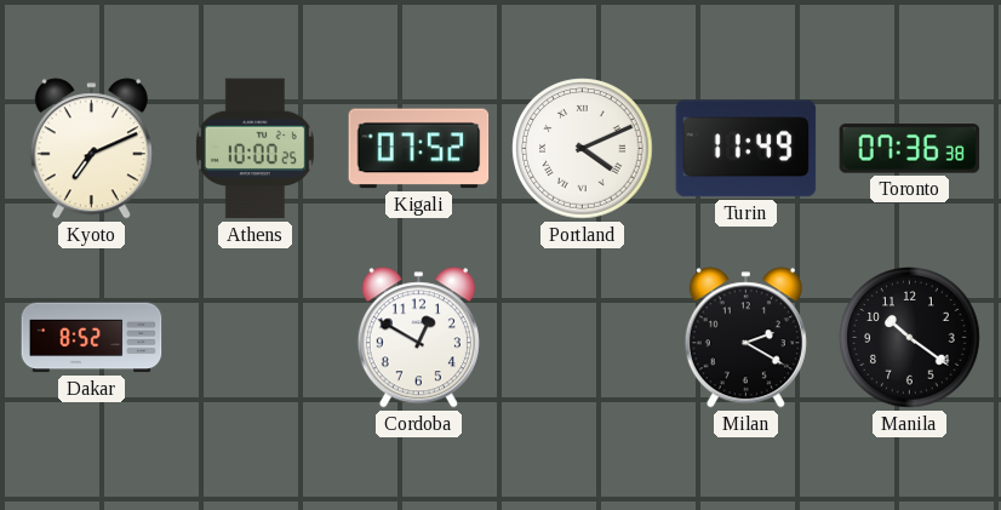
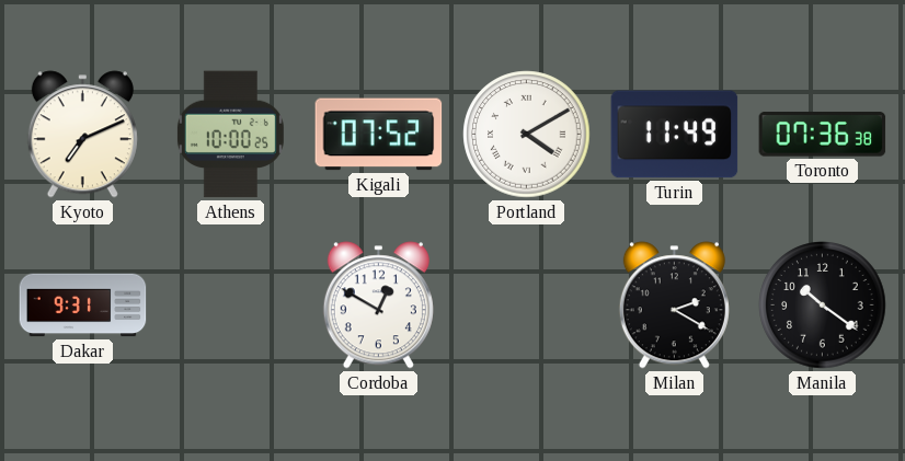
Portland: 4:11 -> 4:10 (527, 135)
Dakar: 8:52 -> 9:31 (83, 306)
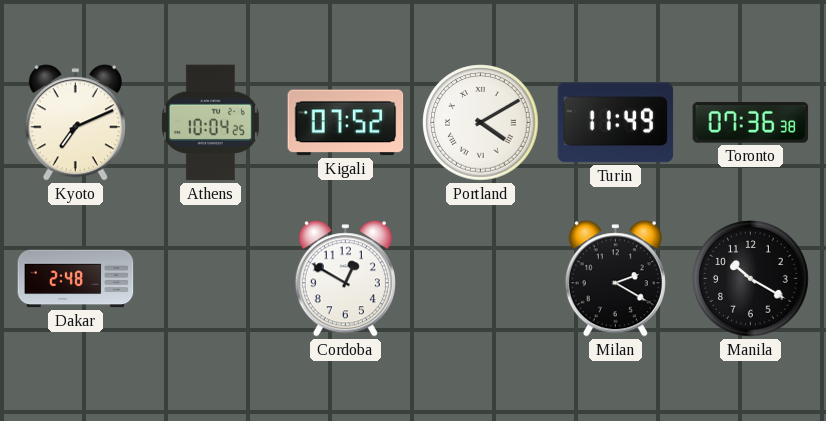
Athens: 10:00 -> 10:04 (210, 123)
Dakar: 9:31 -> 2:48 (76, 279)
Manila: 10:21 -> 10:20 (751, 279)
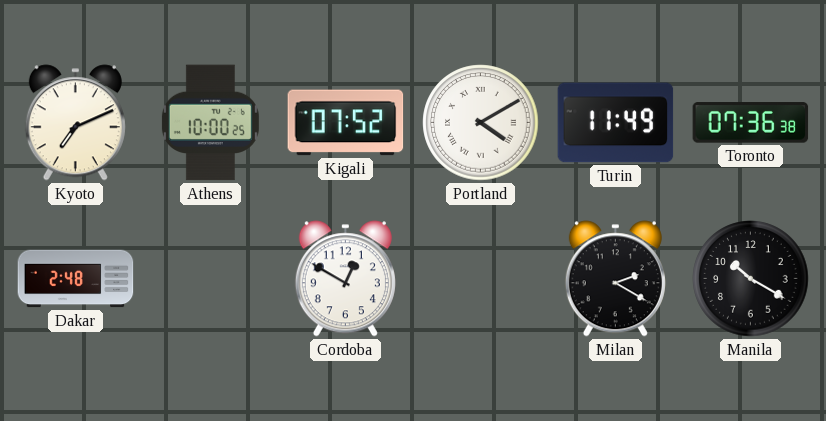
Athens: 10:04 -> 10:00 (210, 123)
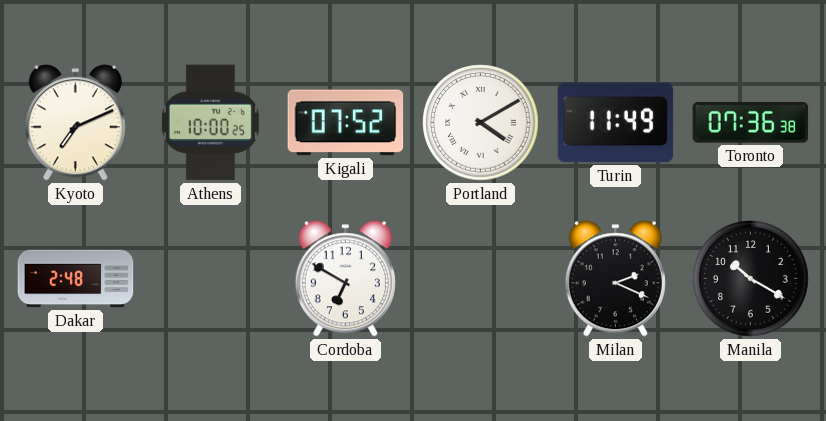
Cordoba: 12:50 -> 6:50 (345, 279)
Milan: 2:20 -> 2:19 (615, 279)
